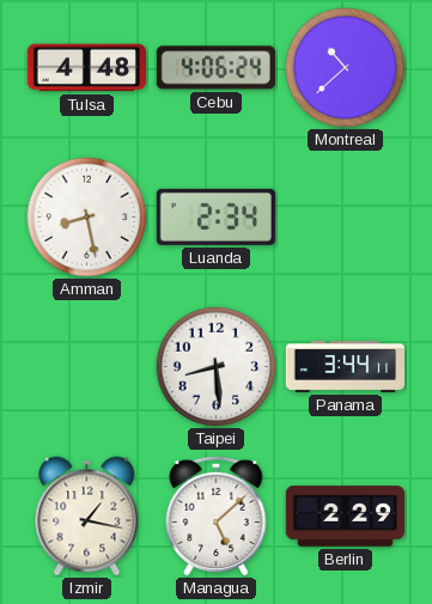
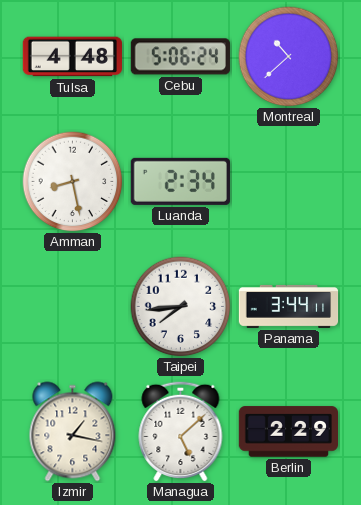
Cebu: 4:06 -> 5:06 (180, 57)
Taipei: 8:29 -> 7:44 (181, 307)
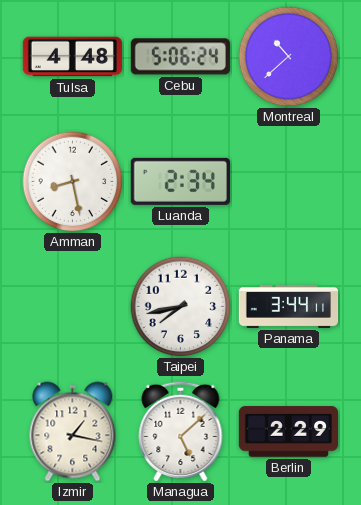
Taipei: 7:44 -> 7:43 (181, 307)
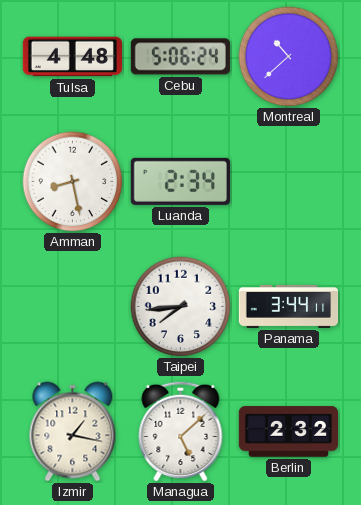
Taipei: 7:43 -> 7:44 (181, 307)
Berlin: 2:29 -> 2:32 (288, 432)
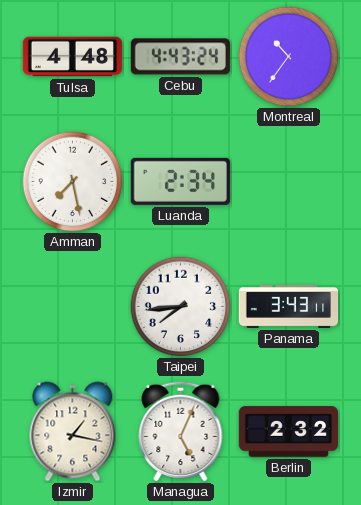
Cebu: 5:06 -> 4:43 (180, 57)
Montreal: 10:38 -> 10:36 (289, 57)
Amman: 8:28 -> 7:28 (73, 182)
Panama: 3:44 -> 3:43 (289, 306)
Managua: 5:08 -> 5:04 (181, 431)
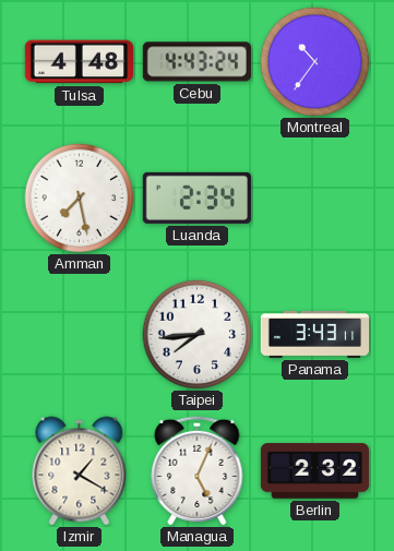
Izmir: 1:17 -> 1:20 (80, 471)
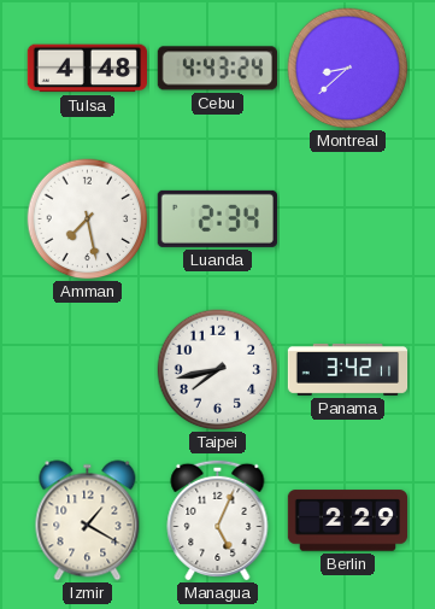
Montreal: 10:36 -> 8:38 (348, 69)
Taipei: 7:44 -> 7:43 (218, 370)
Panama: 3:43 -> 3:42 (348, 369)
Berlin: 2:32 -> 2:29 (347, 521)
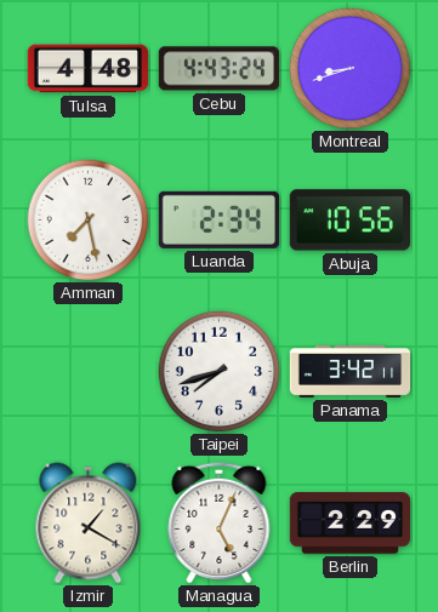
Montreal: 8:38 -> 8:42 (351, 69)
Abuja: none -> 10:56 (349, 221)
Taipei: 7:43 -> 7:42 (220, 372)
